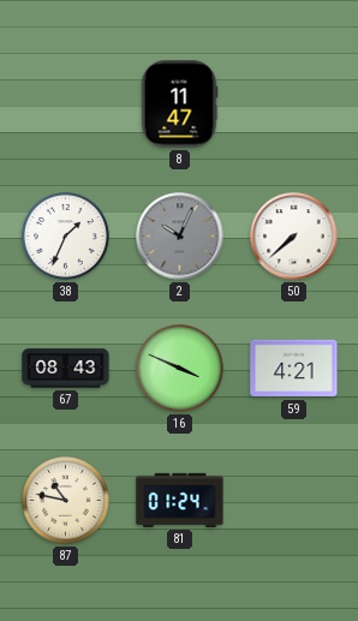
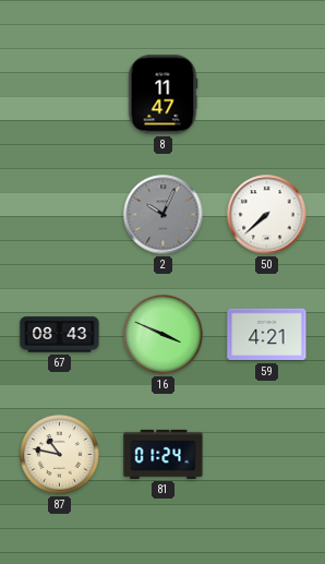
38: 1:34 -> none (66, 237)
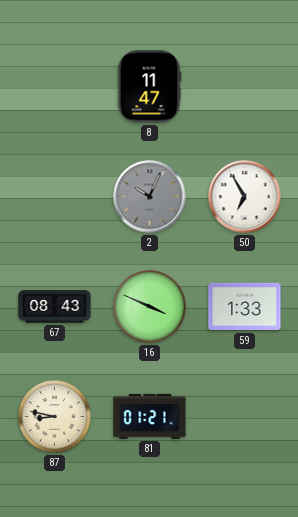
50: 7:38 -> 6:55 (245, 197)
59: 4:21 -> 1:33 (245, 307)
87: 10:47 -> 8:47 (55, 417)
81: 01:24 -> 01:21 (150, 416)
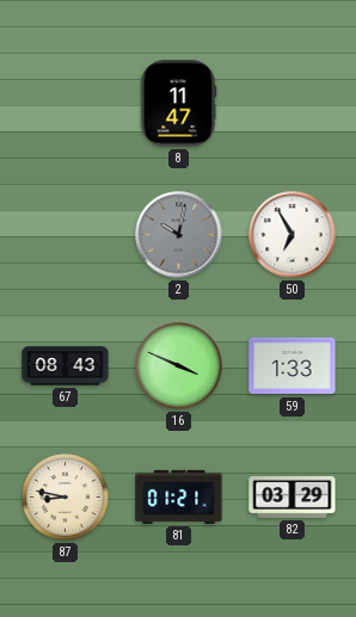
2: 10:04 -> 10:02 (179, 235)
82: none -> 03:29 (293, 496)
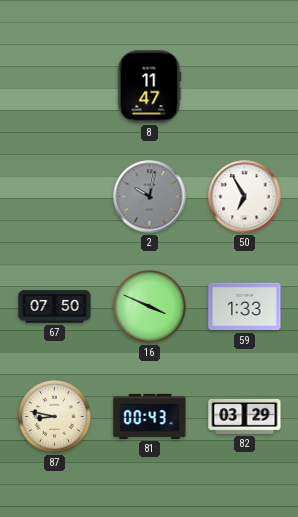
67: 08:43 -> 07:50 (55, 307)
81: 01:21 -> 00:43 (150, 416)
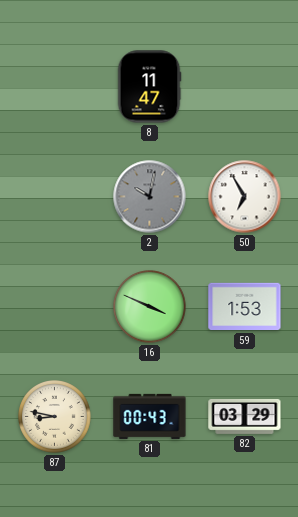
67: 07:50 -> none (55, 307)
59: 1:33 -> 1:53 (245, 307)
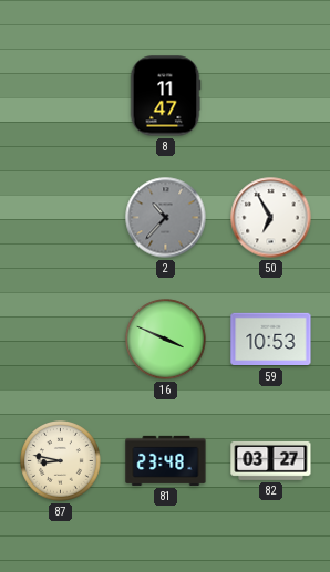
2: 10:02 -> 10:37 (166, 218)
59: 1:53 -> 10:53 (271, 340)
81: 00:43 -> 23:48 (166, 460)
82: 03:29 -> 03:27 (271, 460)
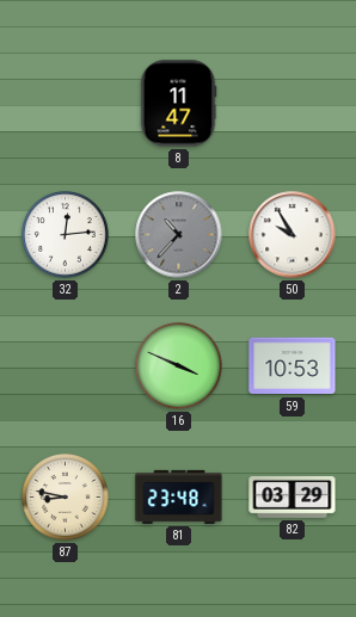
32: none -> 12:14 (66, 235)
50: 6:55 -> 9:55 (293, 235)
82: 03:27 -> 03:29 (293, 496)
